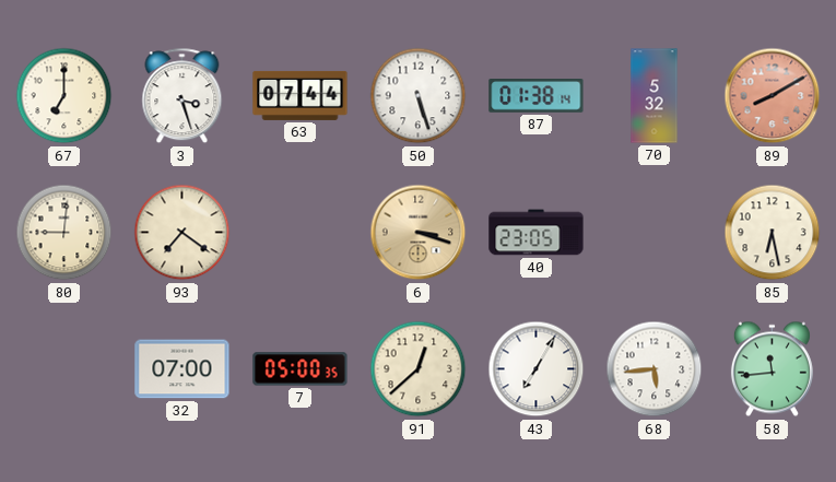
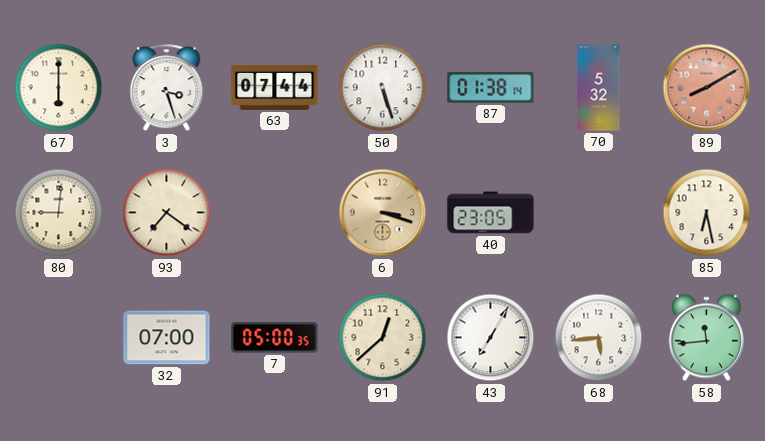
67: 7:00 -> 6:00 (59, 88)
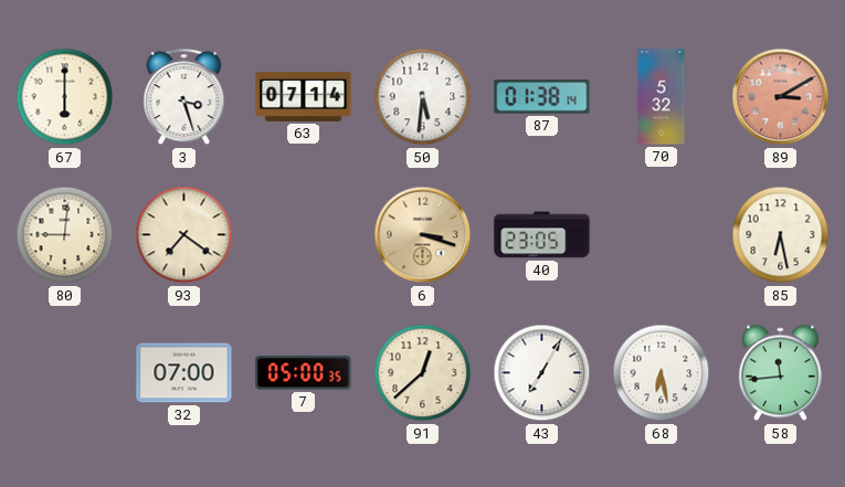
63: 07:44 -> 07:14 (304, 96)
50: 5:27 -> 5:31 (423, 97)
89: 8:10 -> 3:10 (781, 97)
68: 5:44 -> 6:28 (662, 373)
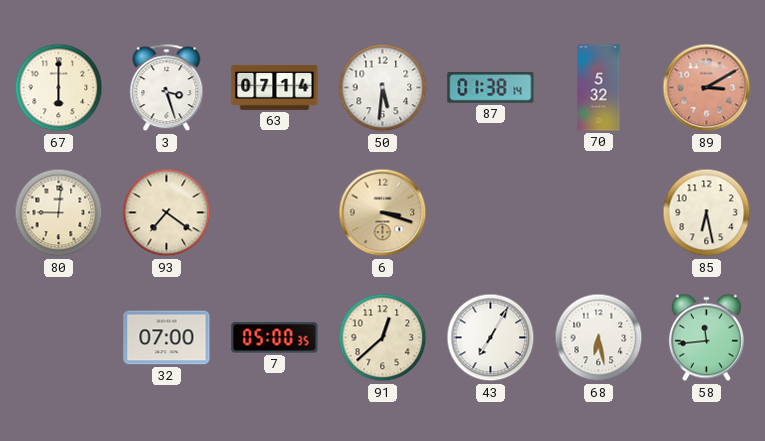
40: 23:05 -> none (542, 235)
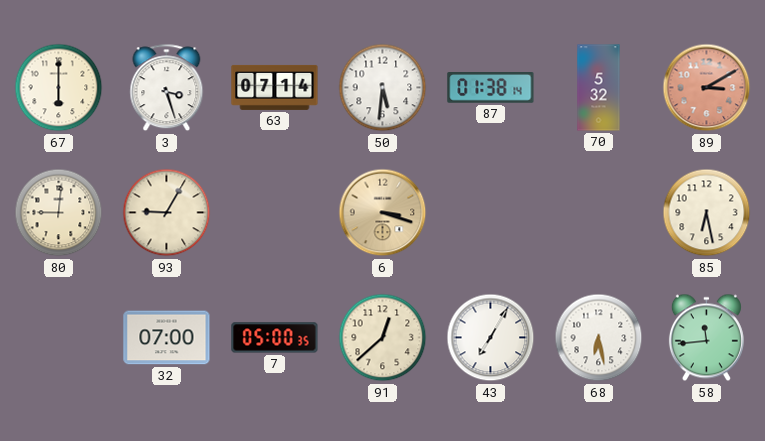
93: 7:21 -> 9:05 (167, 213)
